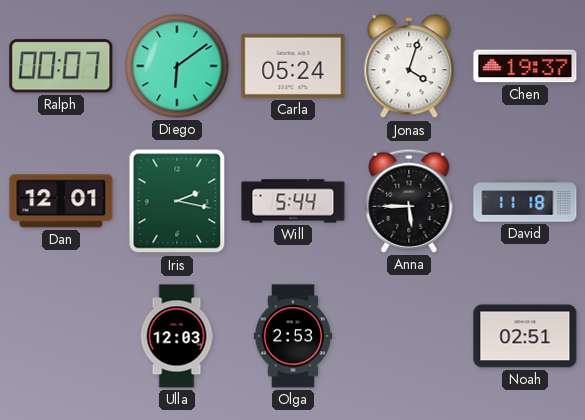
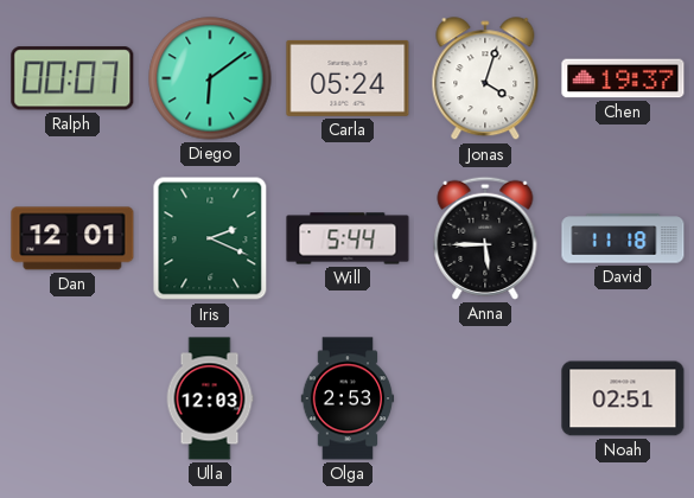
Iris: 2:17 -> 2:19 (210, 238)
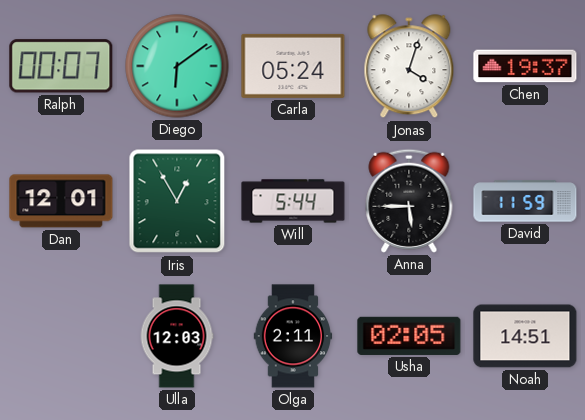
Iris: 2:19 -> 12:55 (177, 201)
David: 11:18 -> 11:59 (525, 201)
Olga: 2:53 -> 2:11 (293, 336)
Usha: none -> 02:05 (409, 336)
Noah: 02:51 -> 14:51 (525, 336)
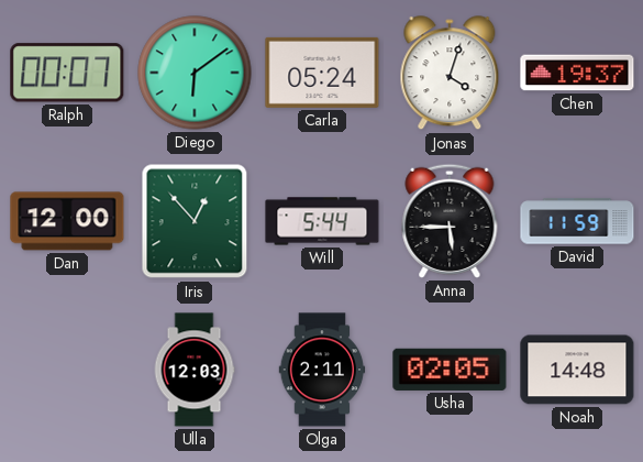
Dan: 12:01 -> 12:00 (67, 221)
Iris: 12:55 -> 12:53 (195, 221)
Noah: 14:51 -> 14:48 (577, 370)
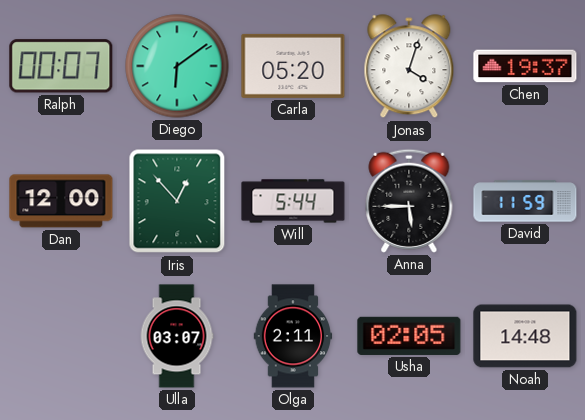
Carla: 05:24 -> 05:20 (293, 66)
Ulla: 12:03 -> 03:07 (177, 336)
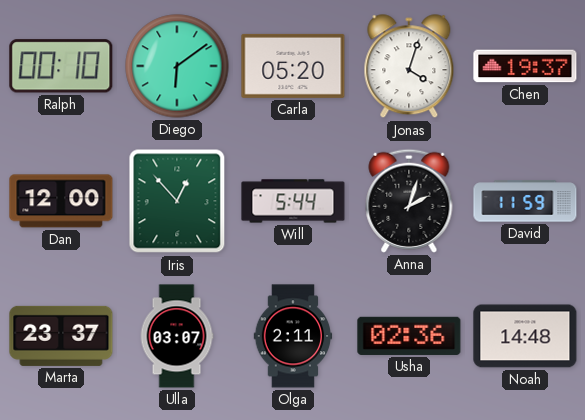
Ralph: 00:07 -> 00:10 (61, 66)
Anna: 5:45 -> 2:03 (409, 201)
Marta: none -> 23:37 (61, 336)
Usha: 02:05 -> 02:36 (409, 336)
